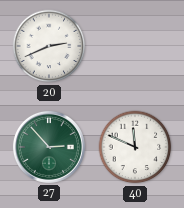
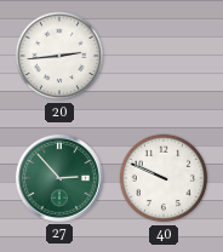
20: 2:41 -> 2:44 (59, 56)
40: 11:49 -> 9:49 (164, 178)
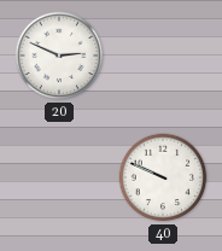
20: 2:44 -> 2:49 (59, 56)
27: 2:53 -> none (59, 178)
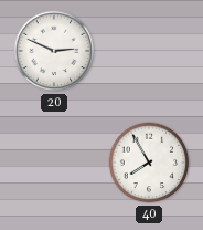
40: 9:49 -> 7:55 (149, 163)
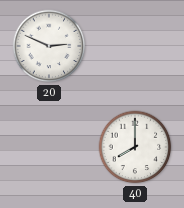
40: 7:55 -> 8:00 (135, 147)
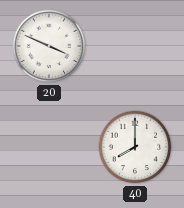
20: 2:49 -> 3:49 (49, 46)
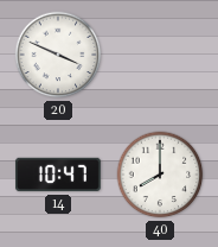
14: none -> 10:47 (58, 175)
